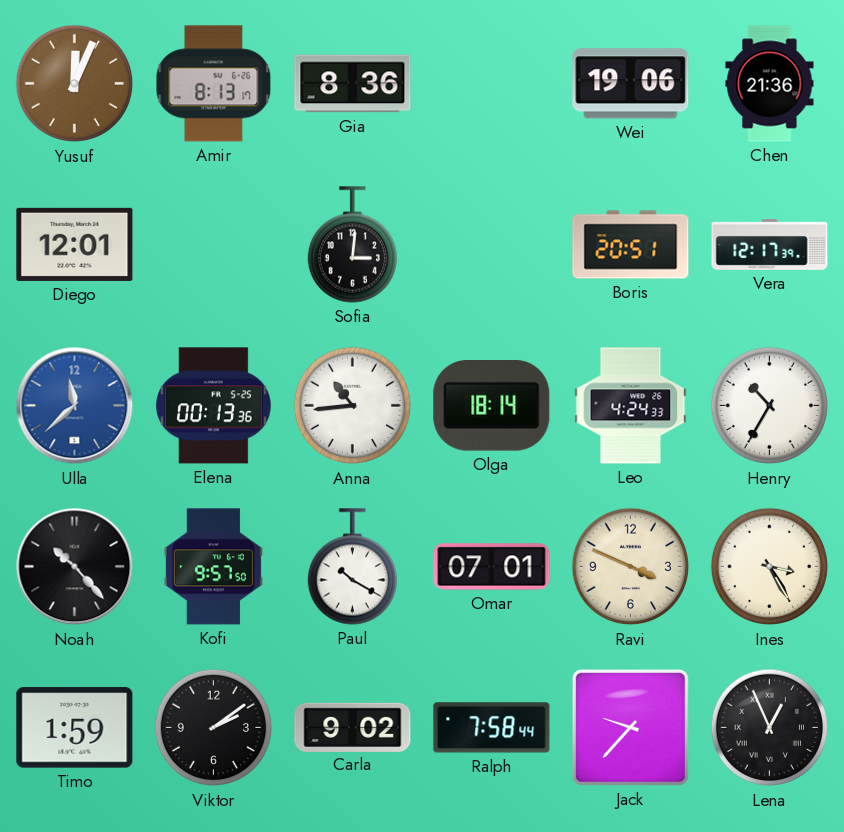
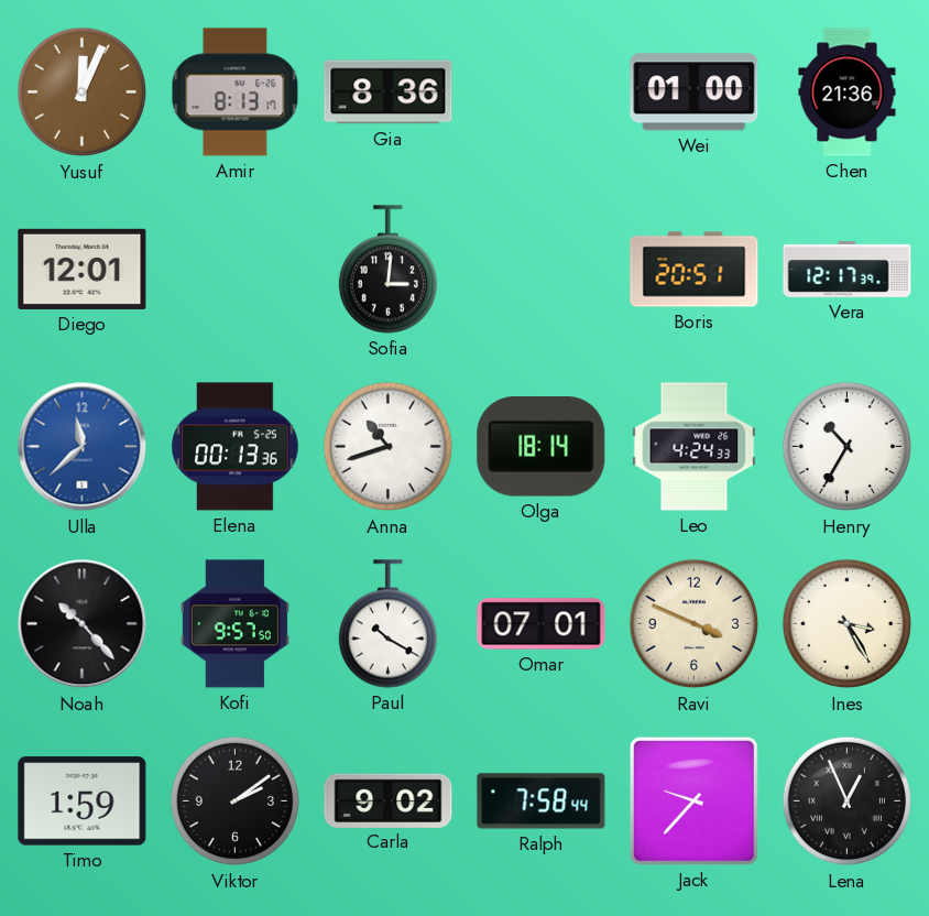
Wei: 19:06 -> 01:00 (695, 92)
Anna: 10:44 -> 10:42 (389, 447)
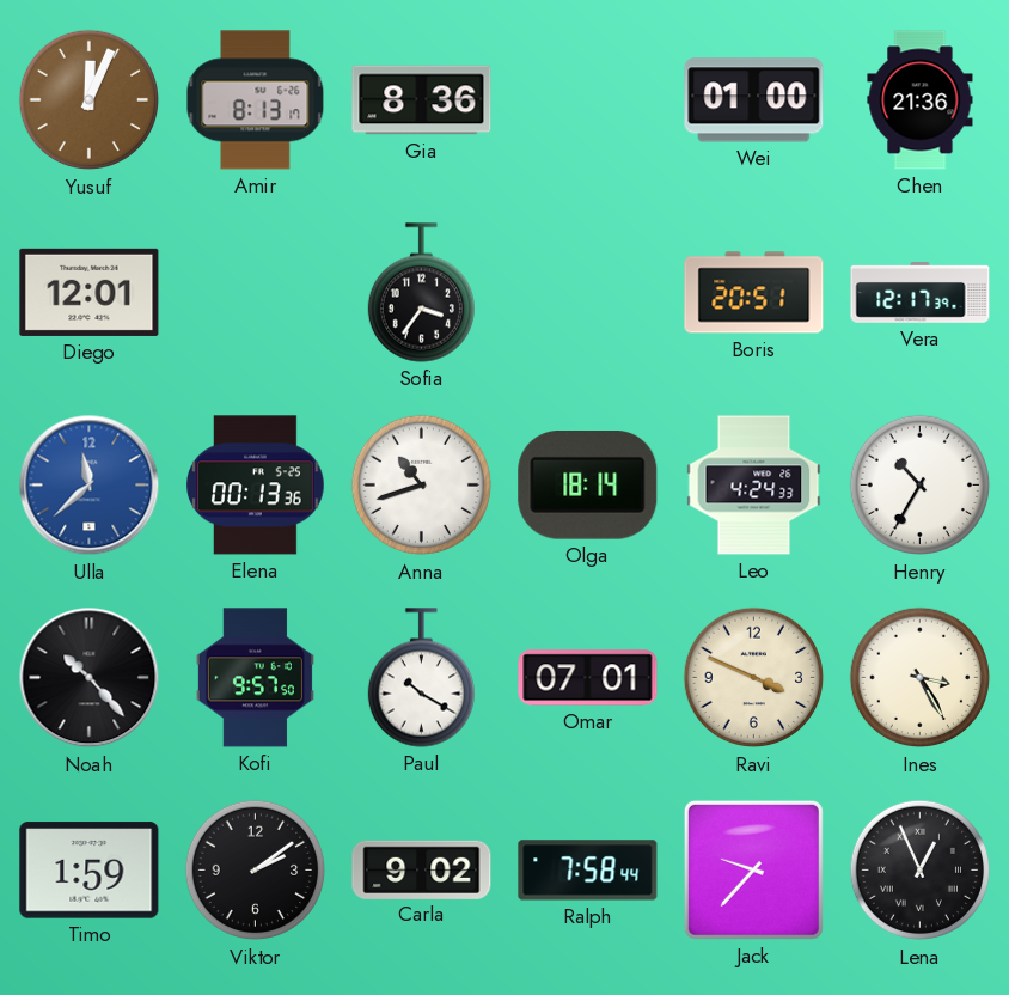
Sofia: 3:01 -> 3:36 (421, 293)
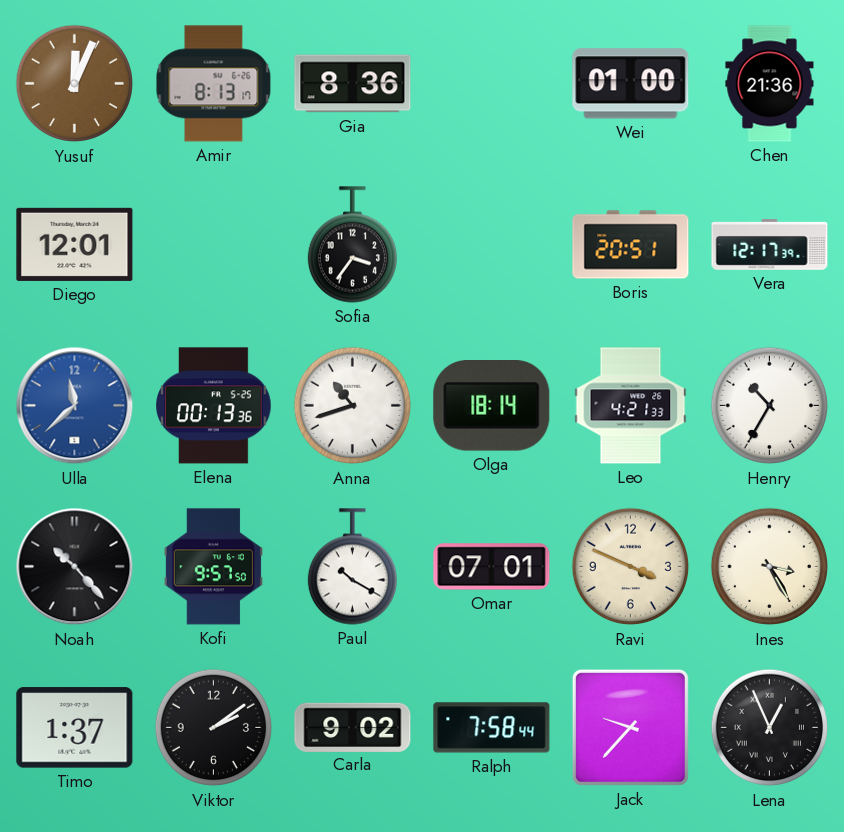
Leo: 4:24 -> 4:21 (631, 406)
Timo: 1:59 -> 1:37 (75, 728)
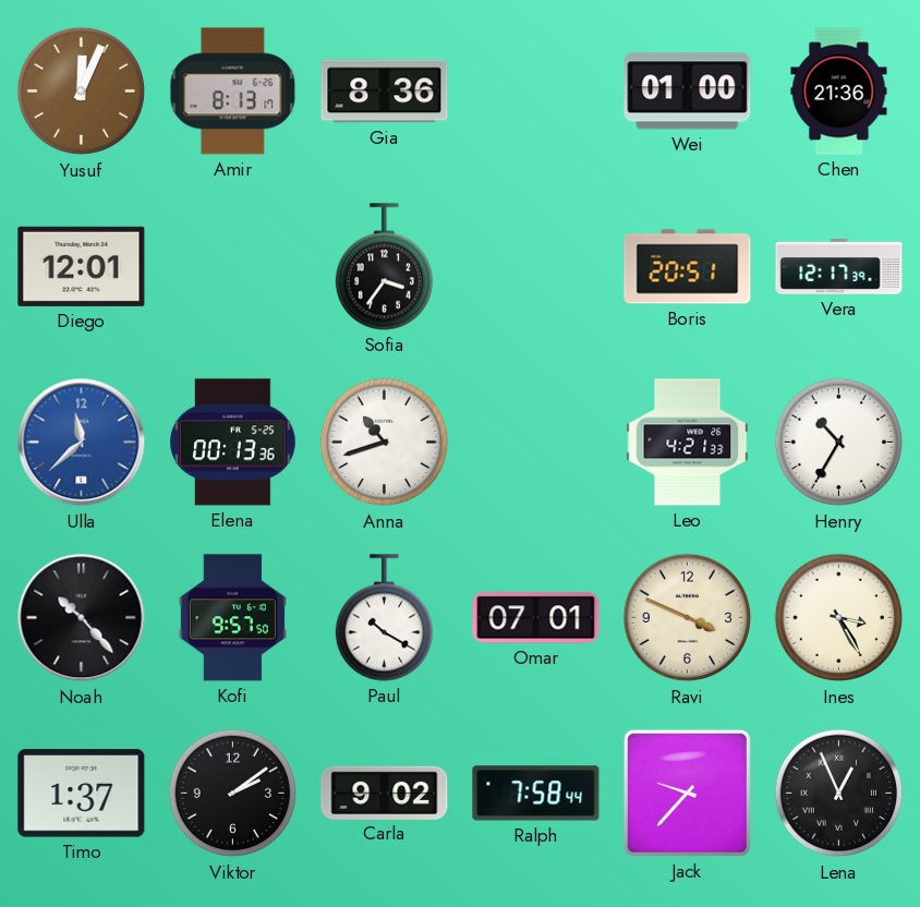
Olga: 18:14 -> none (492, 406)
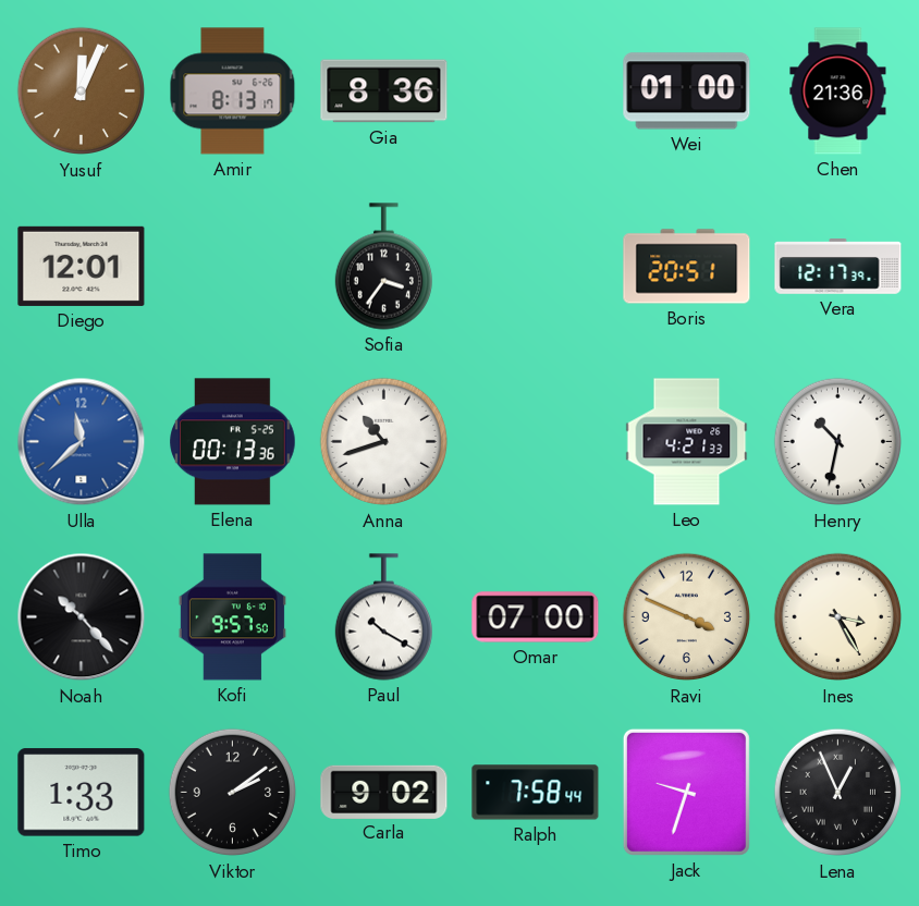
Henry: 10:35 -> 10:32 (838, 442)
Omar: 07:01 -> 07:00 (536, 617)
Timo: 1:37 -> 1:33 (82, 793)
Jack: 9:37 -> 9:33 (686, 792)
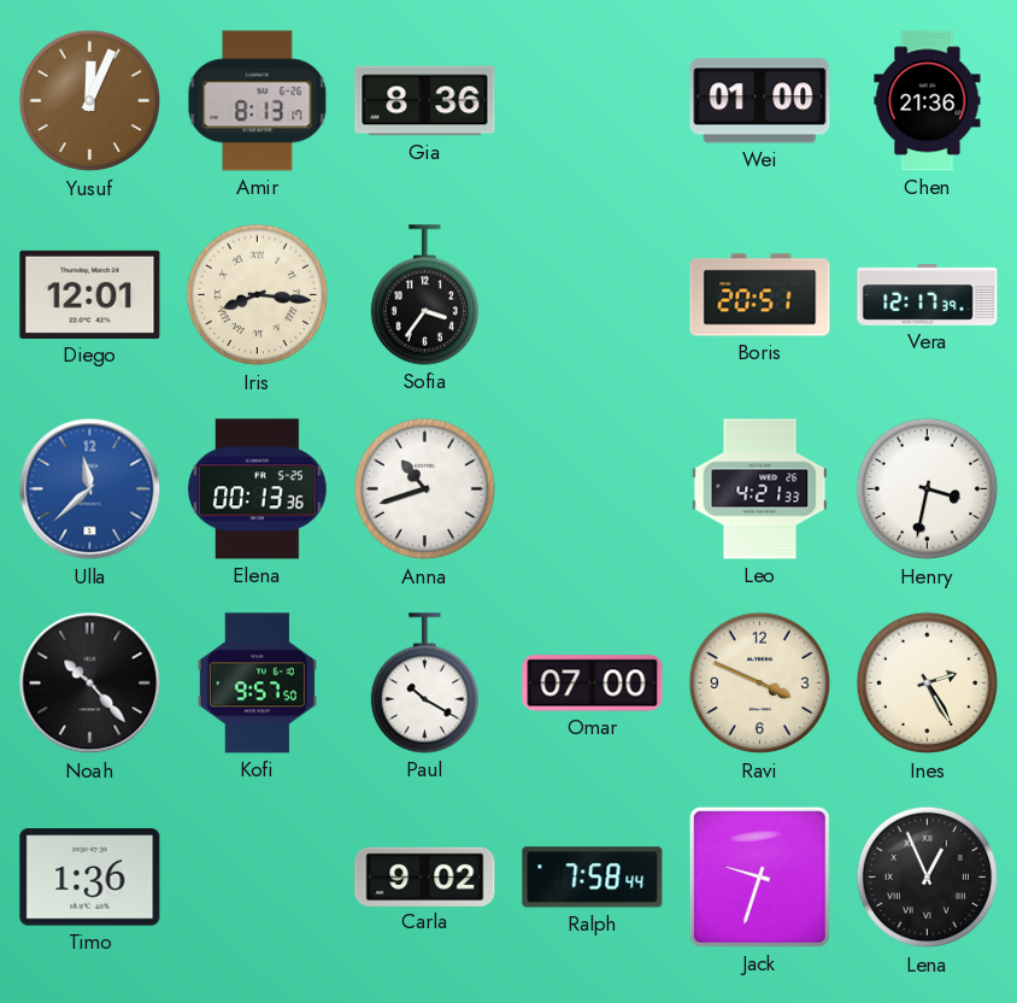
Iris: none -> 8:16 (258, 295)
Henry: 10:32 -> 3:32 (928, 489)
Ines: 3:25 -> 2:25 (928, 684)
Timo: 1:33 -> 1:36 (90, 878)
Viktor: 2:09 -> none (233, 793)
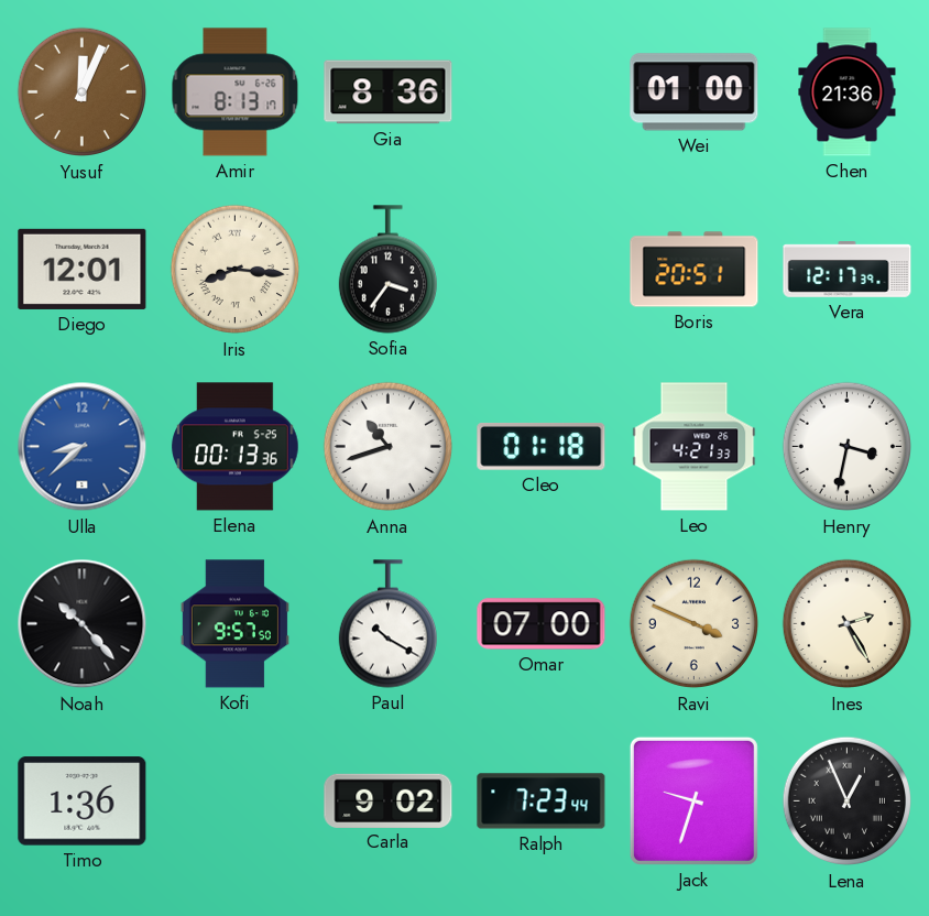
Ulla: 11:38 -> 8:38 (83, 447)
Cleo: none -> 01:18 (542, 447)
Ralph: 7:58 -> 7:23 (542, 802)
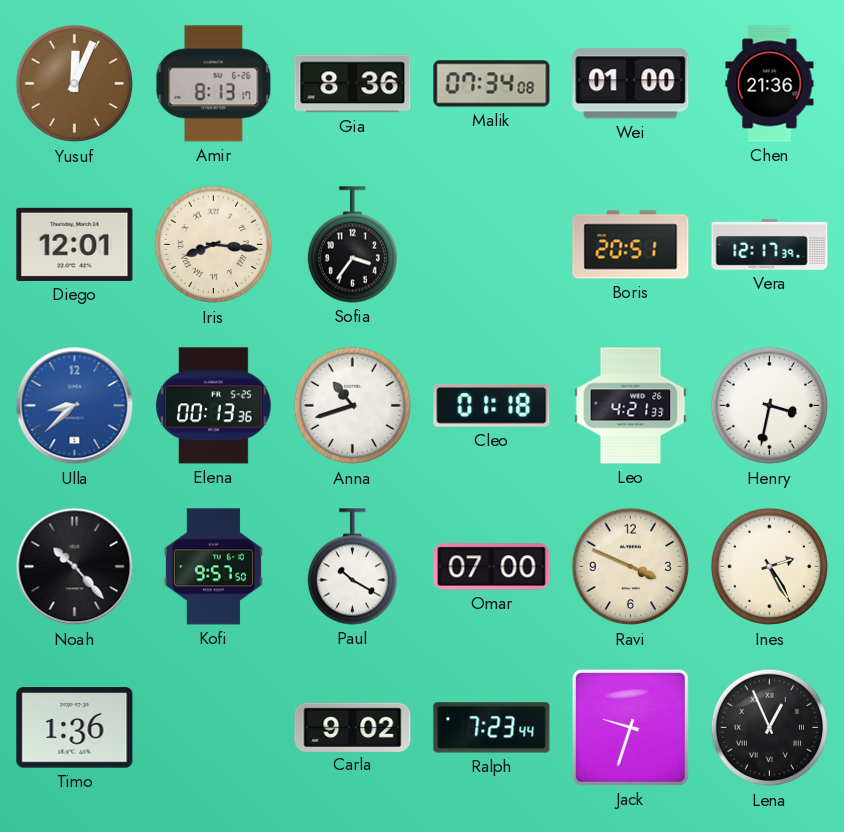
Malik: none -> 07:34 (492, 84)
